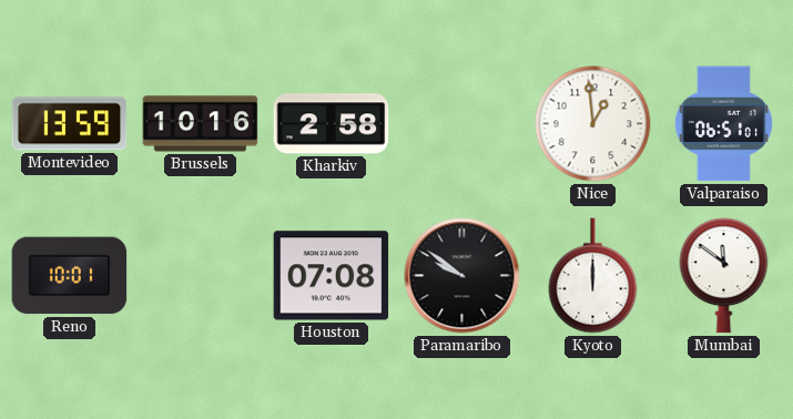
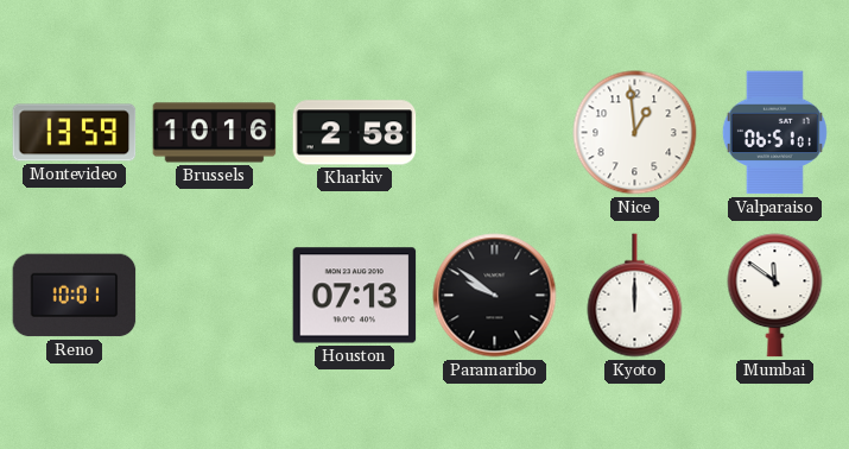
Houston: 07:08 -> 07:13 (355, 296)
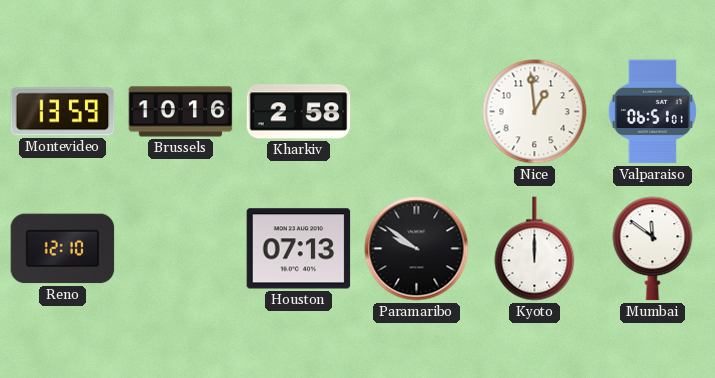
Reno: 10:01 -> 12:10 (63, 249)
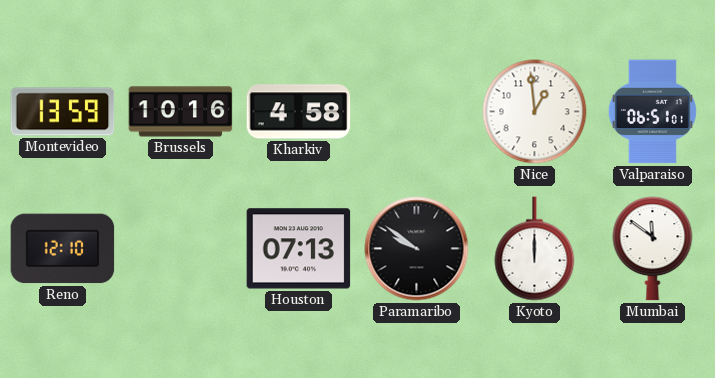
Kharkiv: 2:58 -> 4:58 (299, 112)
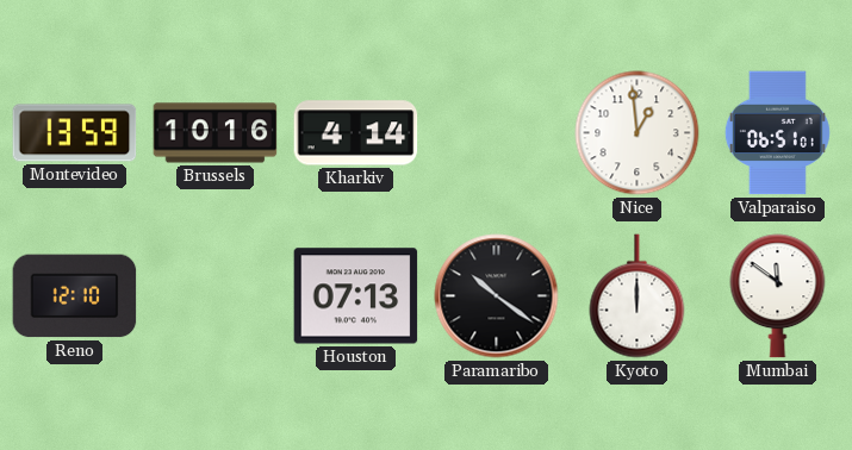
Kharkiv: 4:58 -> 4:14 (356, 133)
Paramaribo: 9:51 -> 10:21 (497, 296)
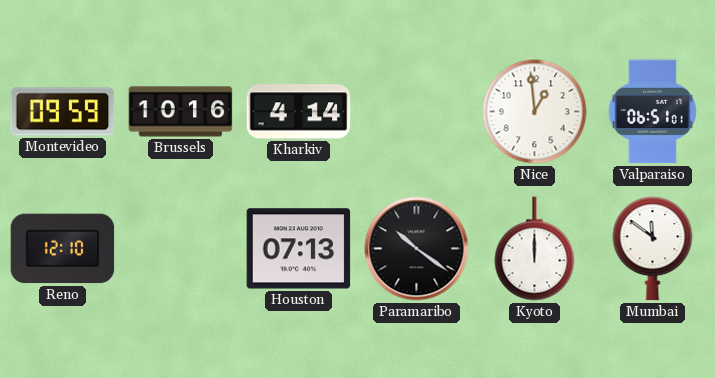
Montevideo: 13:59 -> 09:59 (63, 112)
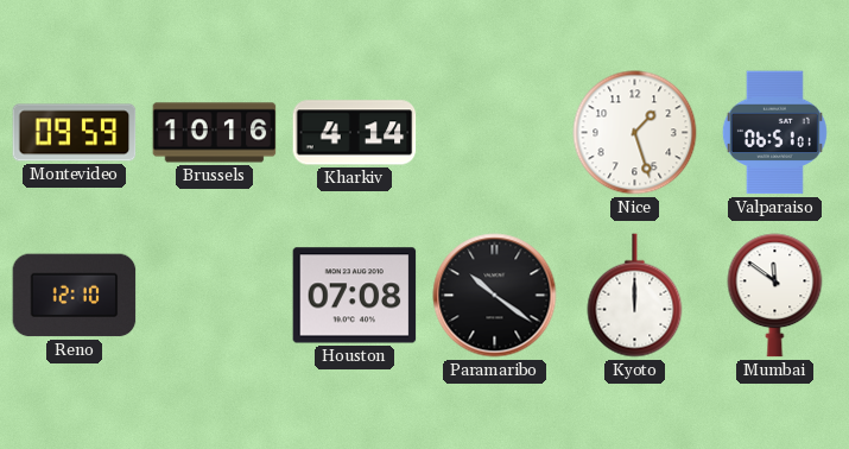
Nice: 12:59 -> 1:27 (635, 133)
Houston: 07:13 -> 07:08 (355, 296)
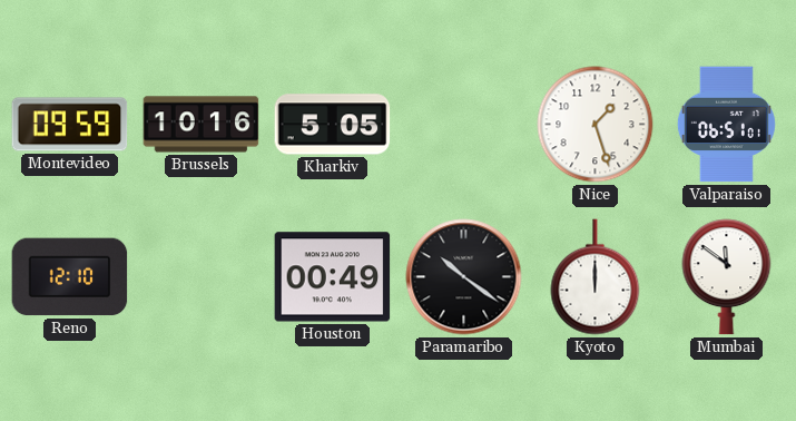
Kharkiv: 4:14 -> 5:05 (333, 125)
Houston: 07:08 -> 00:49 (333, 277)
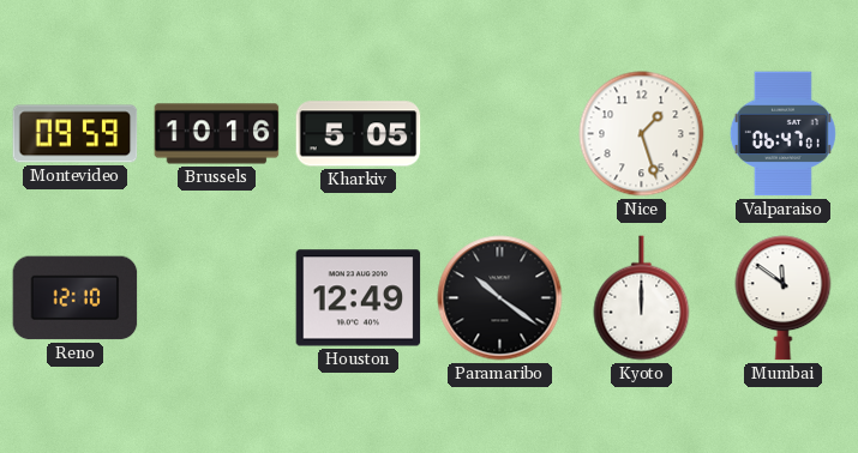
Valparaiso: 06:51 -> 06:47 (782, 134)
Houston: 00:49 -> 12:49 (359, 298)
